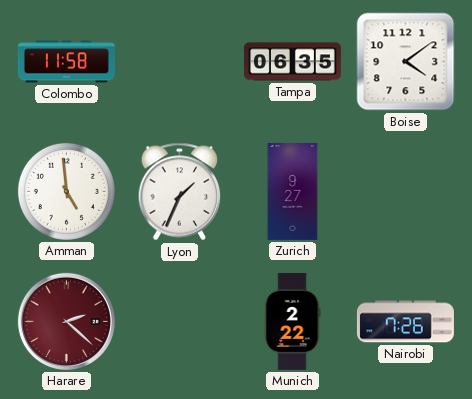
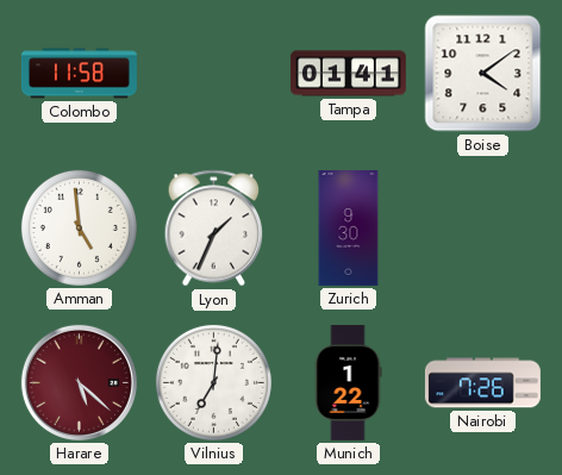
Tampa: 06:35 -> 01:41 (348, 74)
Zurich: 9:27 -> 9:30 (349, 227)
Harare: 2:22 -> 5:22 (79, 382)
Vilnius: none -> 7:01 (213, 382)
Munich: 2:22 -> 1:22 (348, 382)
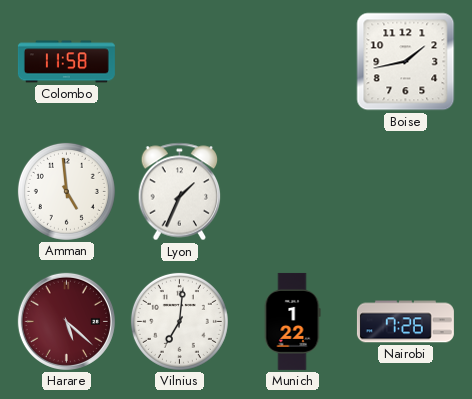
Tampa: 01:41 -> none (348, 74)
Boise: 4:09 -> 1:43 (406, 62)
Zurich: 9:30 -> none (349, 227)
